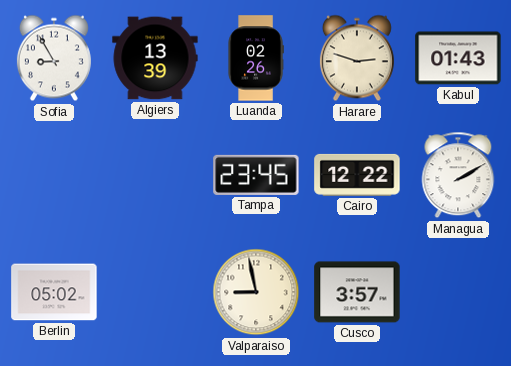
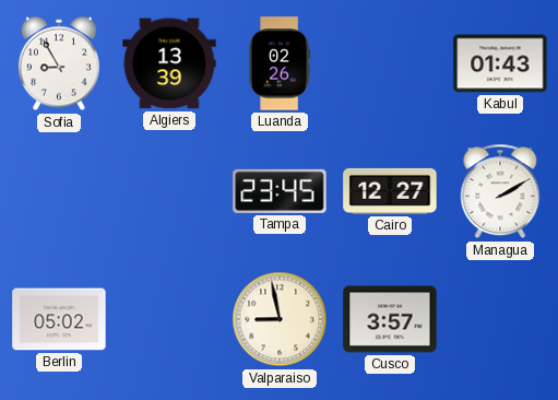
Harare: 2:48 -> none (357, 58)
Cairo: 12:22 -> 12:27 (390, 191)
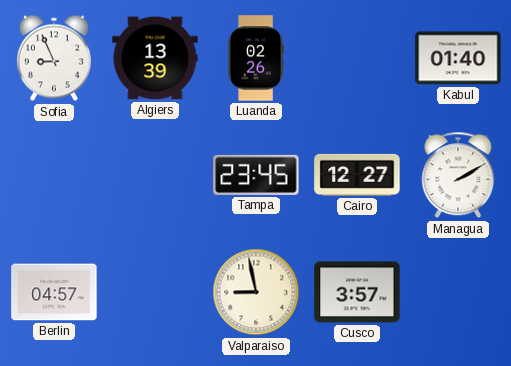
Sofia: 8:55 -> 8:56 (54, 58)
Kabul: 01:43 -> 01:40 (458, 58)
Berlin: 05:02 -> 04:57 (54, 292)
